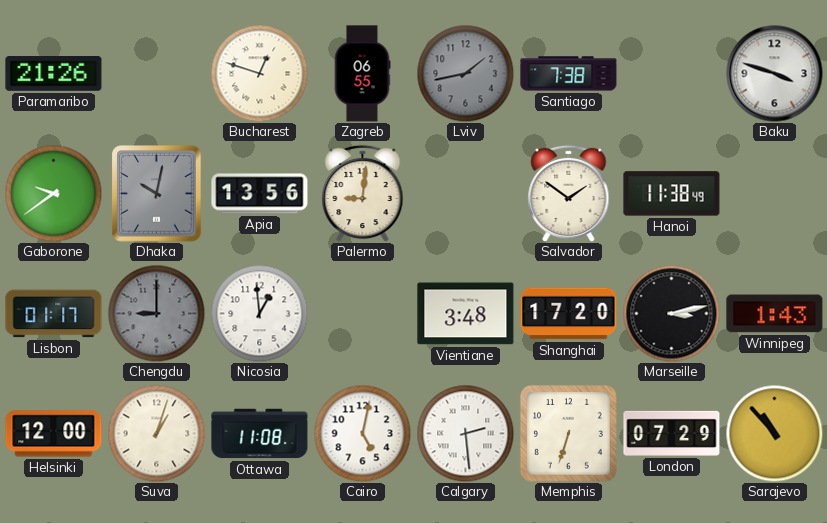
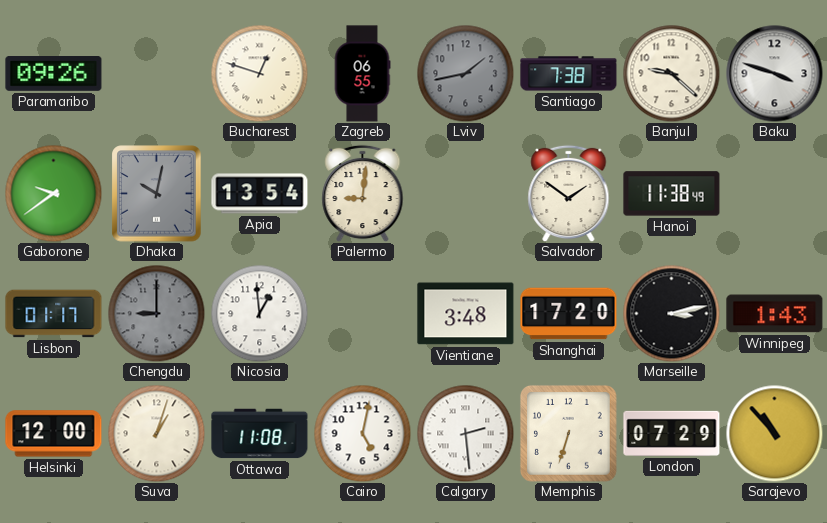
Paramaribo: 21:26 -> 09:26 (54, 74)
Banjul: none -> 9:22 (671, 73)
Apia: 13:56 -> 13:54 (260, 194)
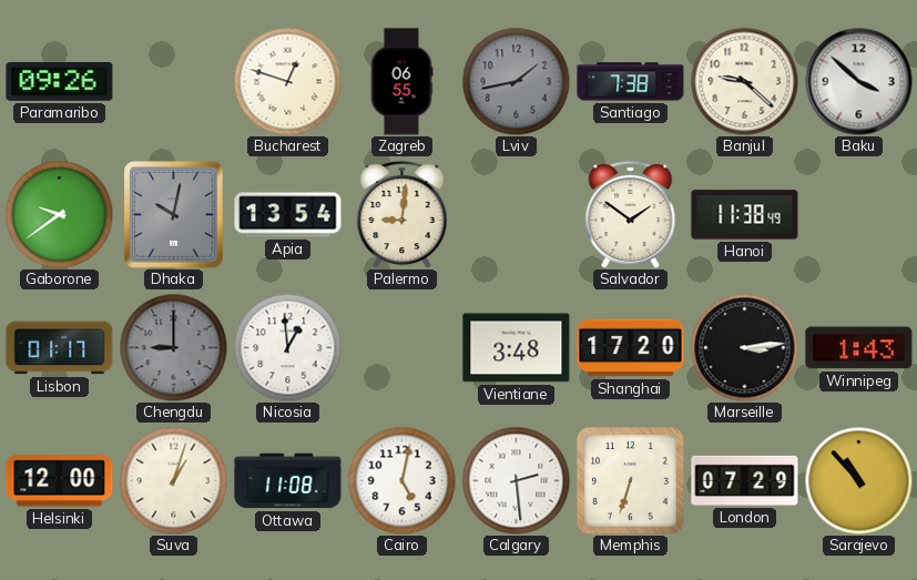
Baku: 3:48 -> 3:52 (859, 82)
Marseille: 3:13 -> 3:14 (744, 347)
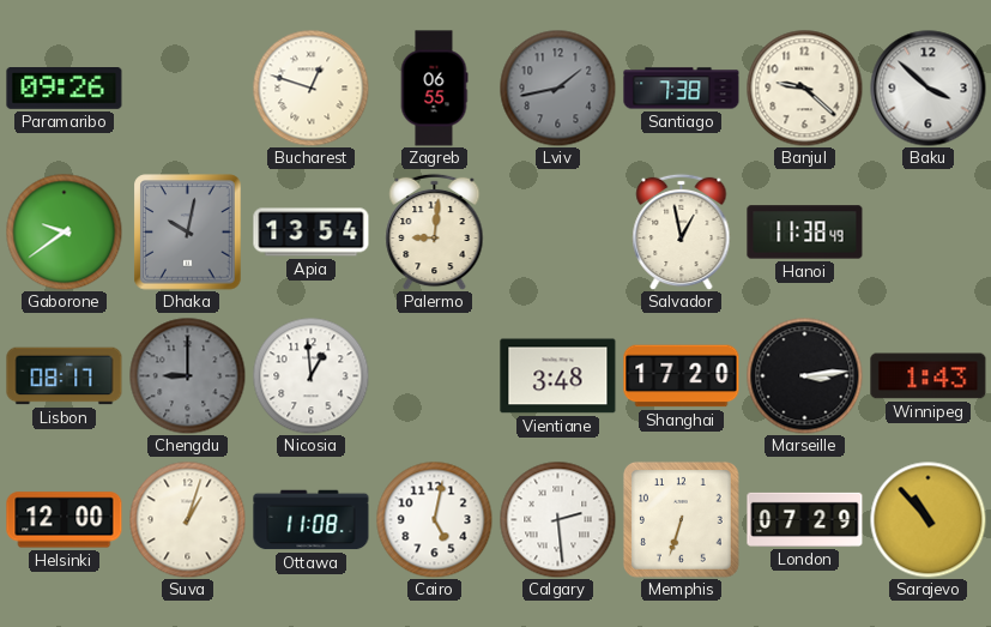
Salvador: 1:51 -> 12:58 (682, 231)
Lisbon: 01:17 -> 08:17 (65, 376)
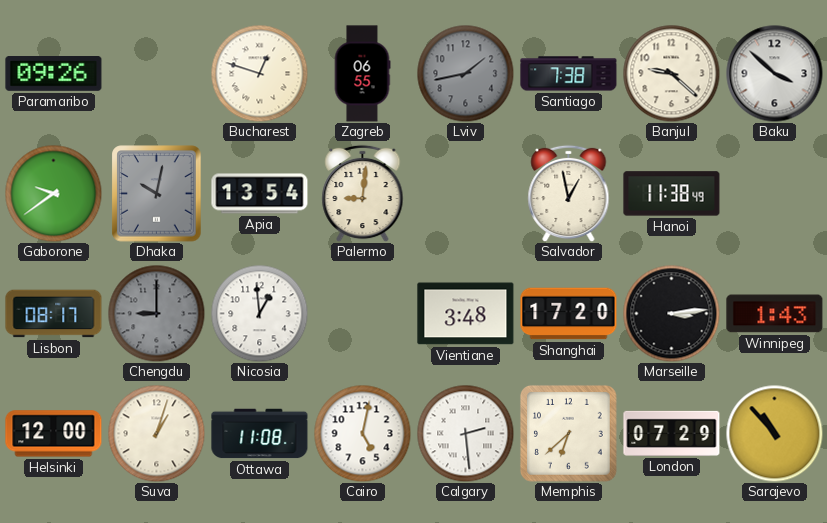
Memphis: 6:33 -> 6:38 (568, 433)
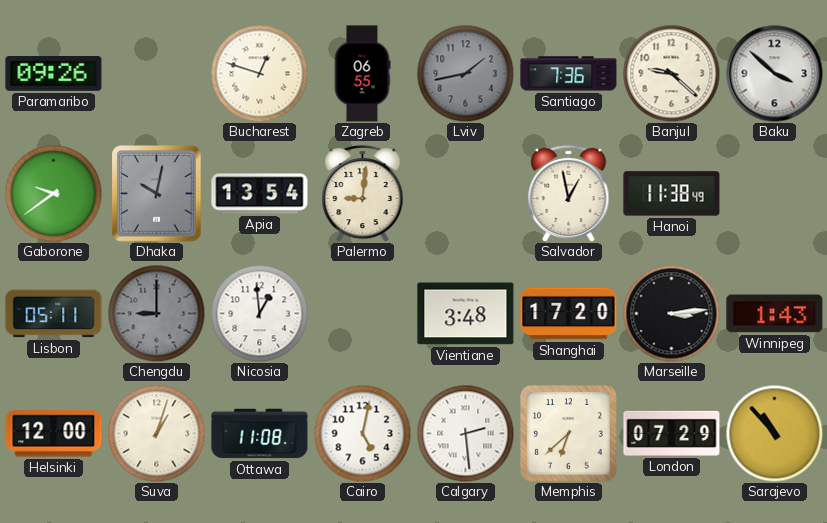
Santiago: 7:38 -> 7:36 (569, 74)
Lisbon: 08:17 -> 05:11 (54, 314)
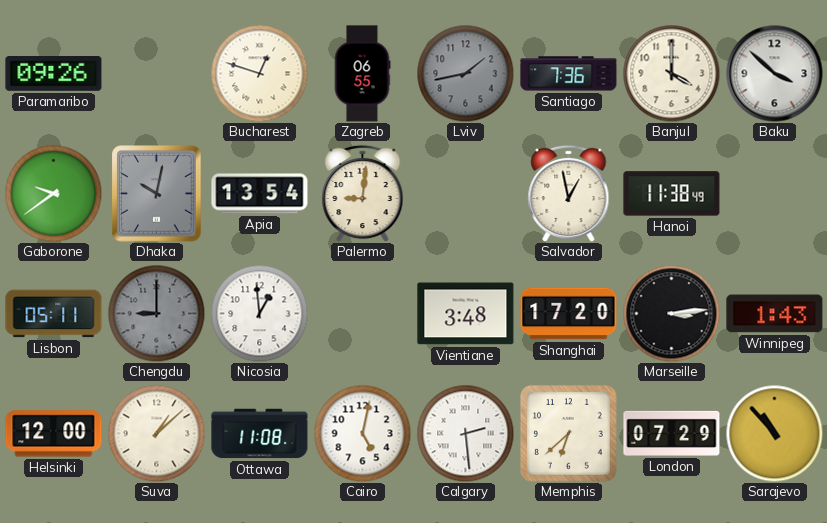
Banjul: 9:22 -> 4:00 (671, 73)
Suva: 1:03 -> 1:08 (156, 433)
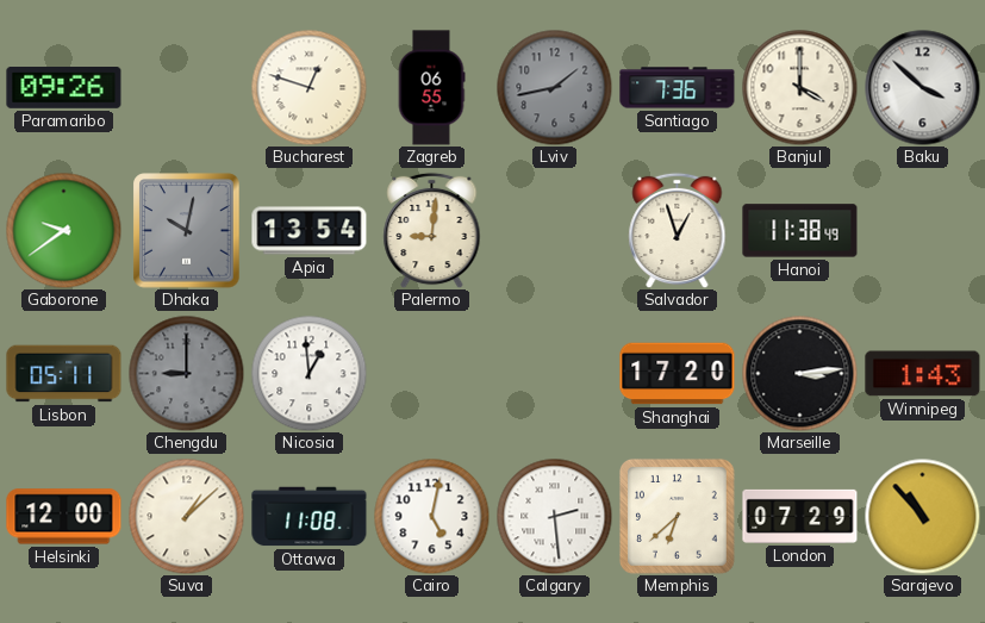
Salvador: 12:58 -> 12:57 (678, 230)
Vientiane: 3:48 -> none (466, 314)
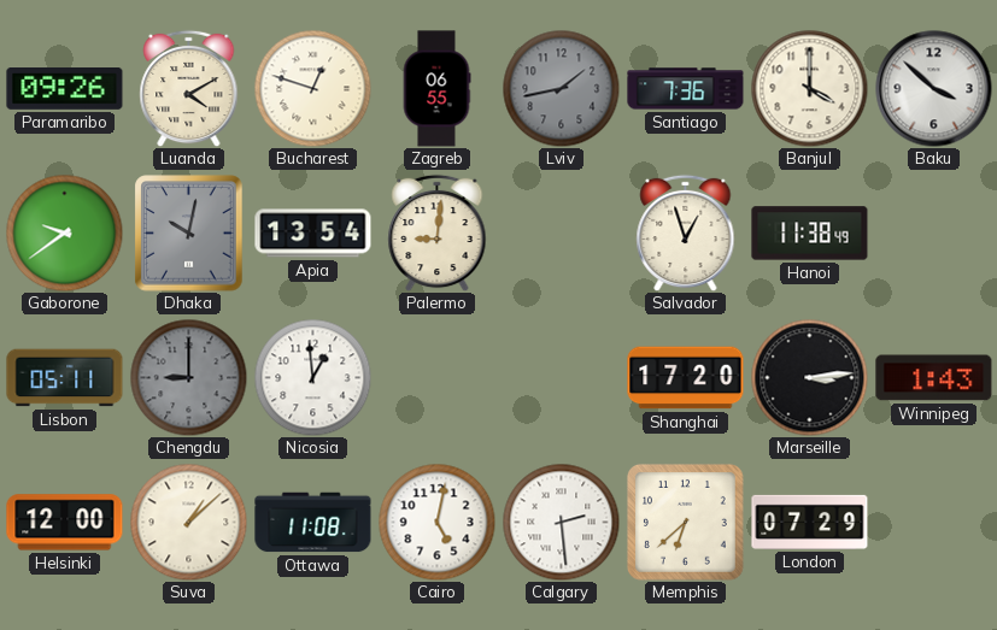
Luanda: none -> 4:10 (189, 88)
Sarajevo: 10:53 -> none (922, 516)
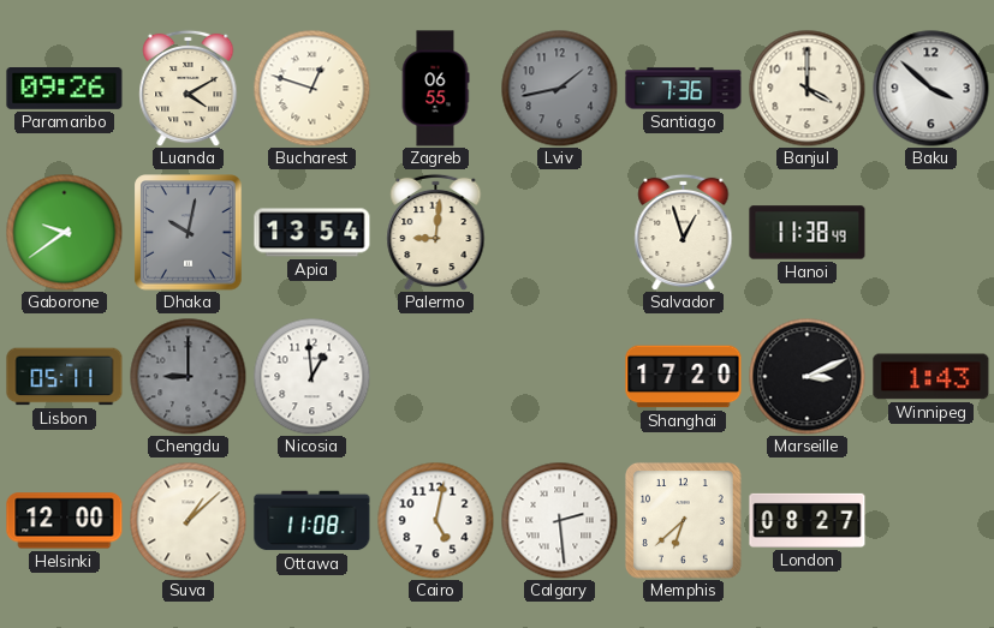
Marseille: 3:14 -> 3:11 (806, 376)
London: 07:29 -> 08:27 (808, 520)
